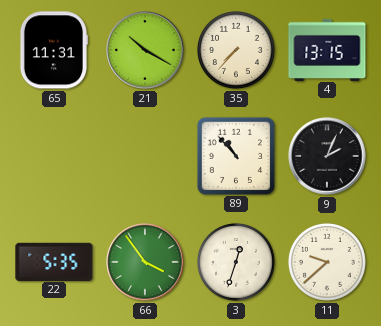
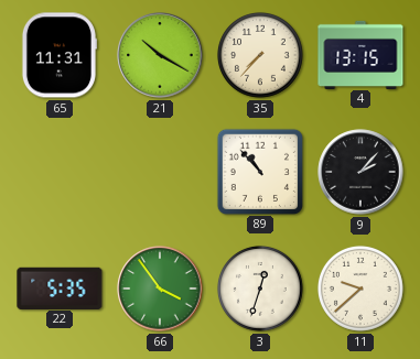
9: 2:04 -> 2:07 (360, 172)
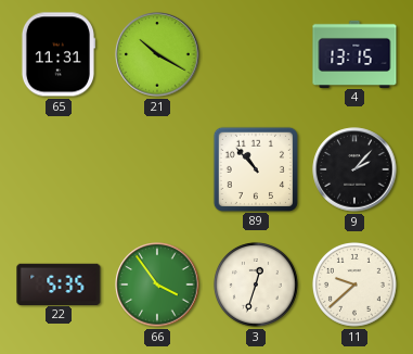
35: 7:37 -> none (260, 55)
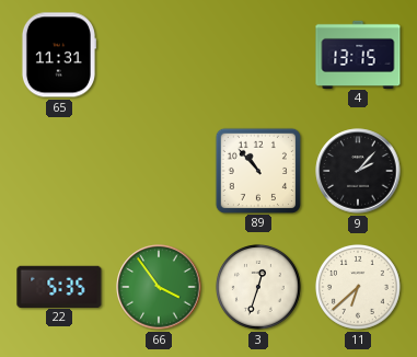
21: 10:20 -> none (157, 54)
11: 9:38 -> 6:38 (358, 287)
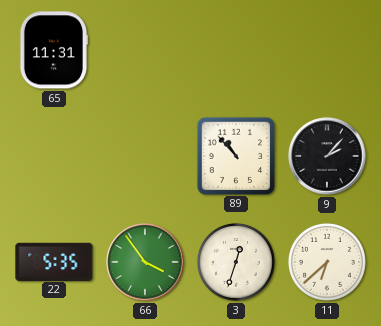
4: 13:15 -> none (358, 54)
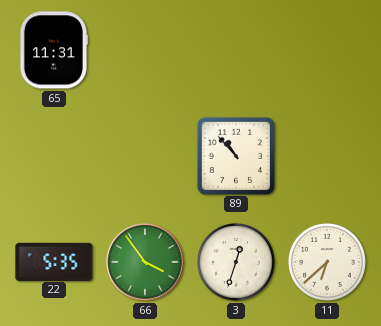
9: 2:07 -> none (327, 156)
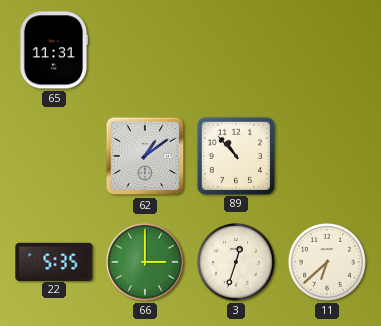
62: none -> 1:09 (145, 156)
66: 3:54 -> 3:00 (145, 262)
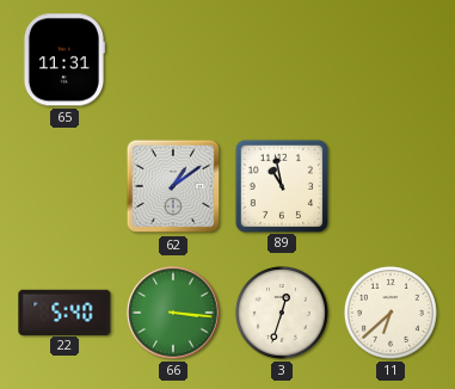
89: 10:53 -> 10:58 (281, 185)
22: 5:35 -> 5:40 (64, 311)
66: 3:00 -> 3:16 (173, 313)
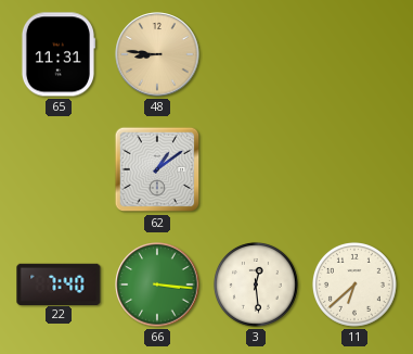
48: none -> 8:46 (157, 54)
89: 10:58 -> none (281, 185)
22: 5:40 -> 7:40 (59, 283)
3: 12:33 -> 12:29 (256, 285)
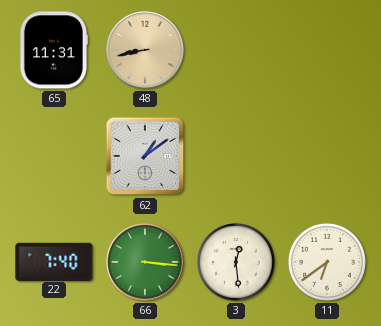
48: 8:46 -> 8:43 (145, 50)
11: 6:38 -> 6:39 (327, 262)
